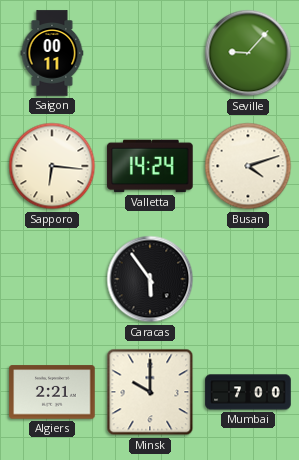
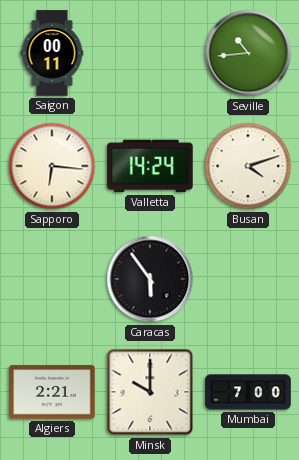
Seville: 9:07 -> 10:44 (248, 53)
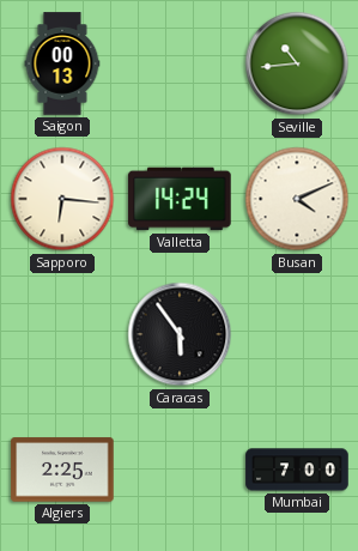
Saigon: 00:11 -> 00:13 (62, 63)
Busan: 4:12 -> 4:11 (297, 199)
Algiers: 2:21 -> 2:25 (62, 470)
Minsk: 10:00 -> none (150, 392)
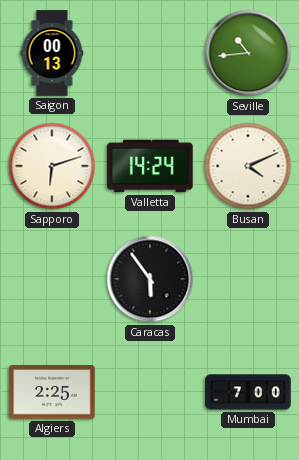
Sapporo: 6:16 -> 6:12 (52, 166)
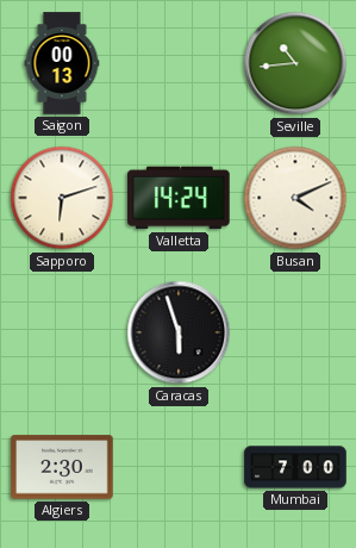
Caracas: 5:54 -> 5:57 (179, 332)
Algiers: 2:25 -> 2:30 (62, 467)
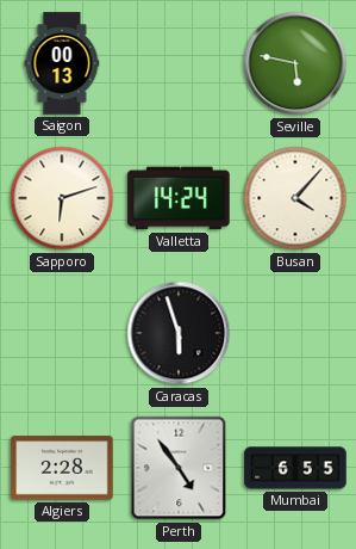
Seville: 10:44 -> 5:47 (295, 63)
Busan: 4:11 -> 4:07 (295, 198)
Algiers: 2:30 -> 2:28 (62, 468)
Perth: none -> 4:54 (179, 468)
Mumbai: 7:00 -> 6:55 (295, 468)
